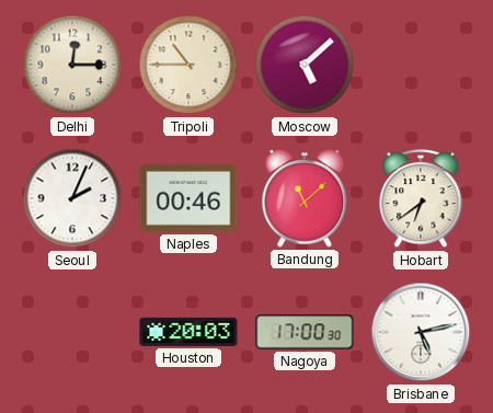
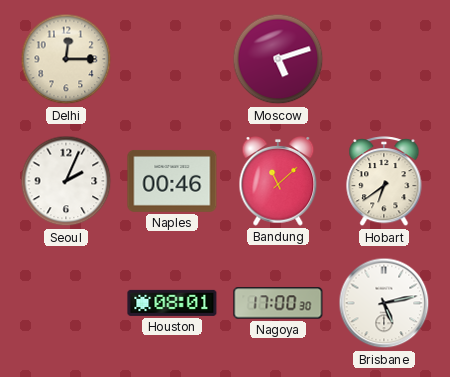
Tripoli: 10:45 -> none (188, 65)
Moscow: 5:08 -> 5:12 (278, 59)
Houston: 20:03 -> 08:01 (172, 303)
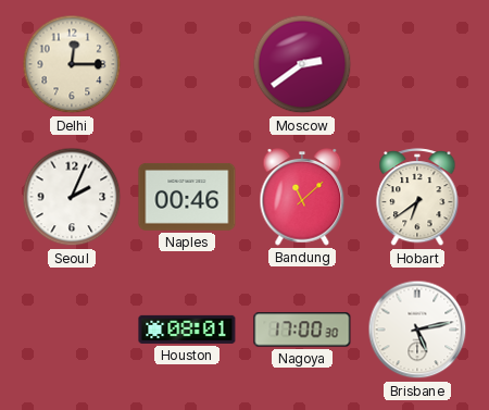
Moscow: 5:12 -> 2:39 (302, 64)
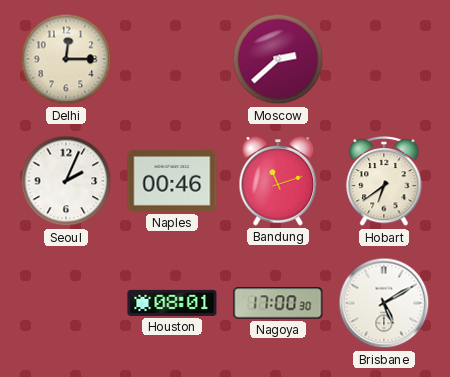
Moscow: 2:39 -> 2:38 (278, 59)
Bandung: 11:08 -> 11:12 (278, 182)
Brisbane: 5:13 -> 5:10 (384, 303)
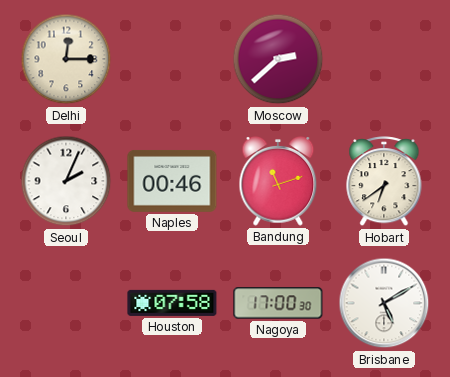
Houston: 08:01 -> 07:58 (172, 303)
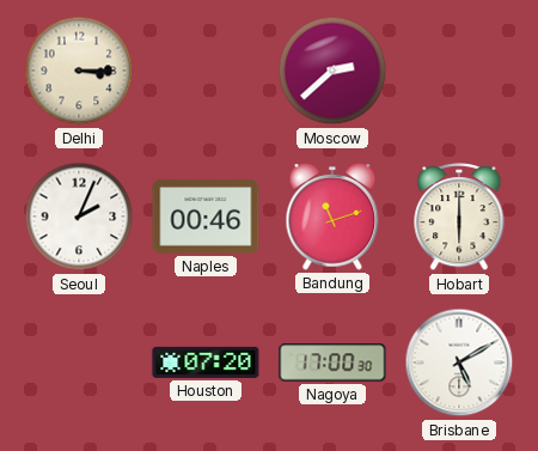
Delhi: 12:15 -> 3:15 (79, 71)
Hobart: 6:39 -> 6:00 (459, 218)
Houston: 07:58 -> 07:20 (206, 362)
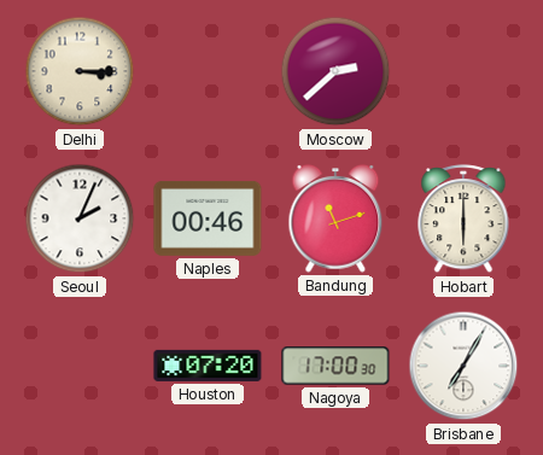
Brisbane: 5:10 -> 7:05 (463, 366)
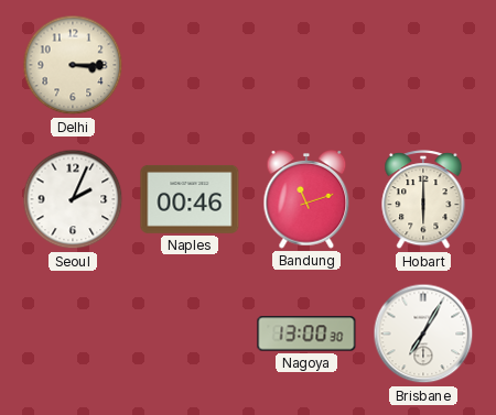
Moscow: 2:38 -> none (335, 71)
Houston: 07:20 -> none (208, 366)
Nagoya: 17:00 -> 13:00 (306, 334)
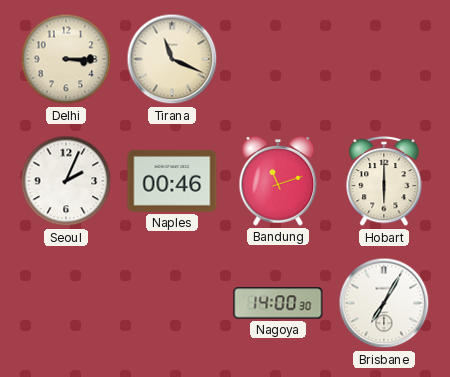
Tirana: none -> 11:19 (172, 59)
Nagoya: 13:00 -> 14:00 (278, 303)
